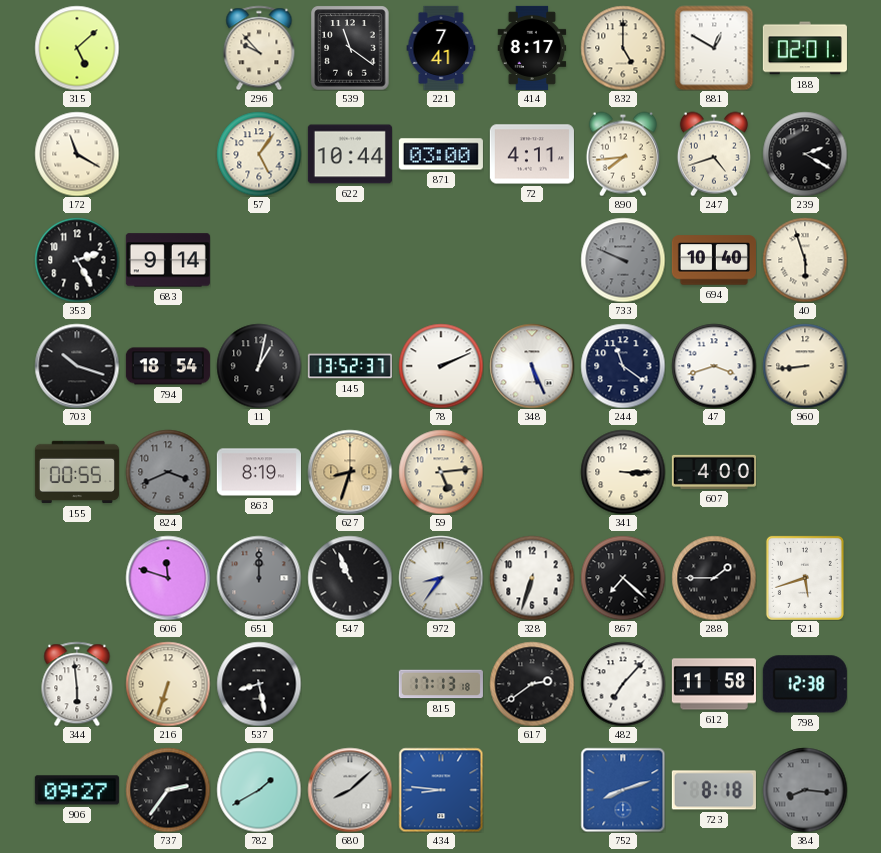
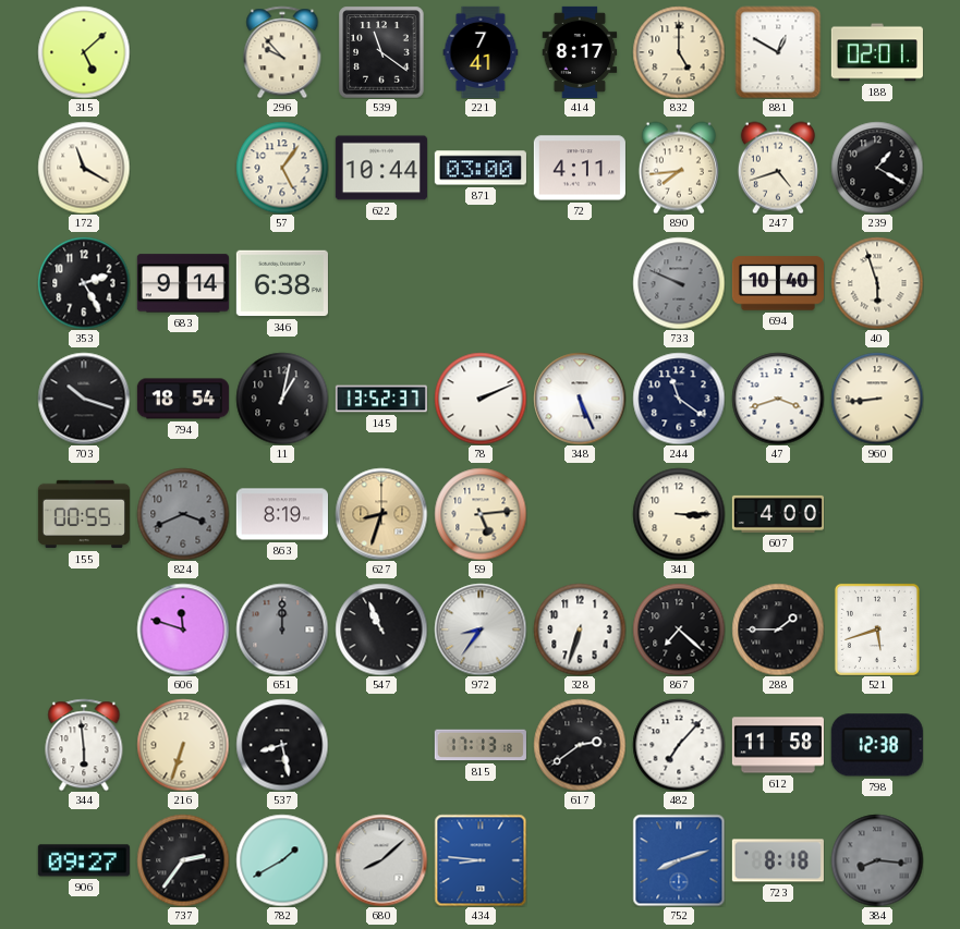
239: 2:20 -> 1:20 (877, 168)
346: none -> 6:38 (282, 283)
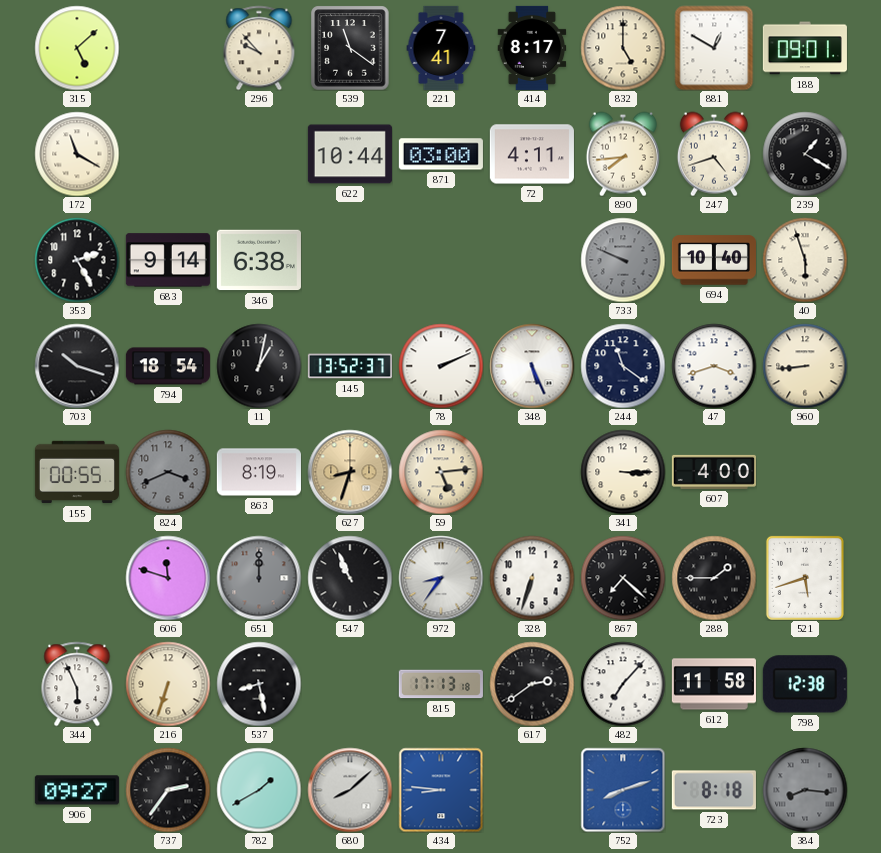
188: 02:01 -> 09:01 (805, 48)
57: 5:06 -> none (282, 168)
344: 5:59 -> 5:56 (77, 684)
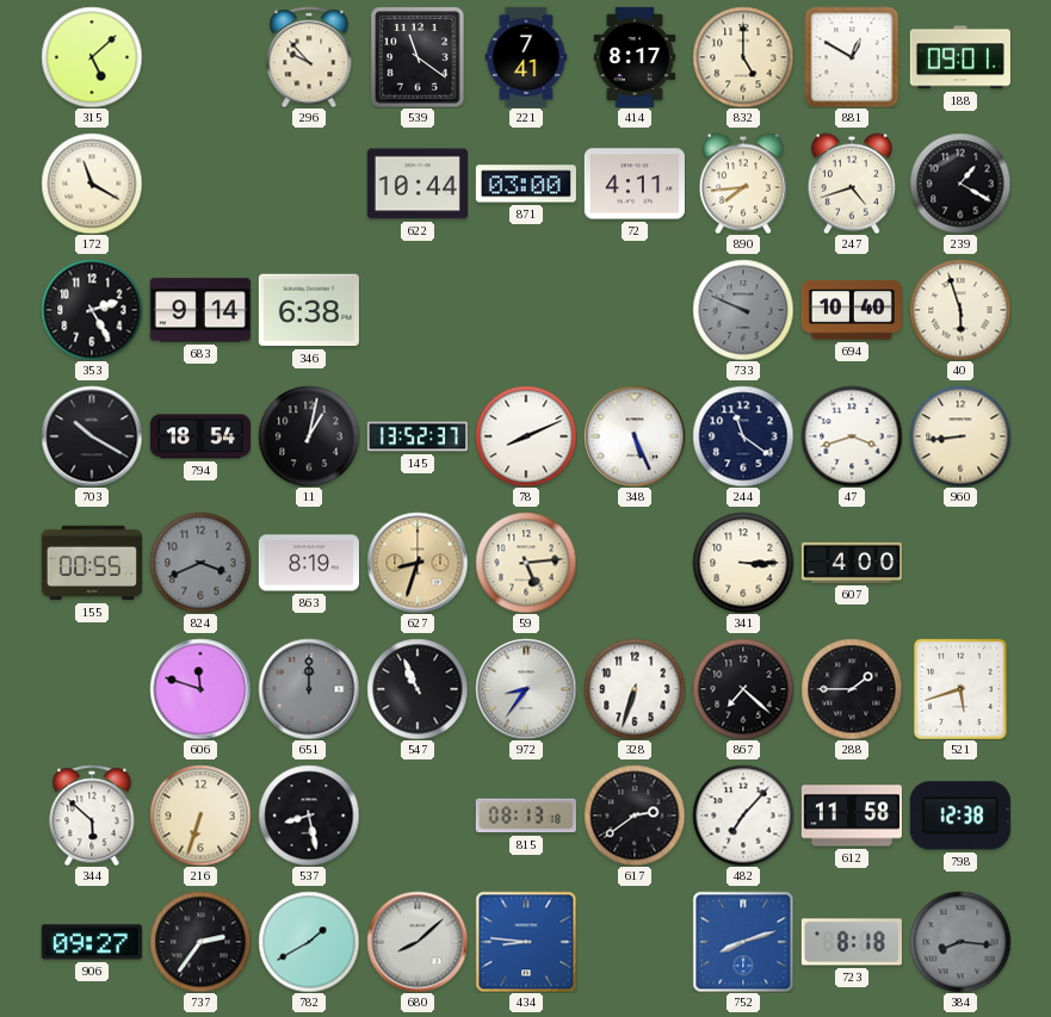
703: 10:18 -> 10:20 (92, 436)
78: 2:11 -> 8:11 (526, 436)
344: 5:56 -> 5:52 (92, 816)
815: 17:13 -> 08:13 (526, 816)
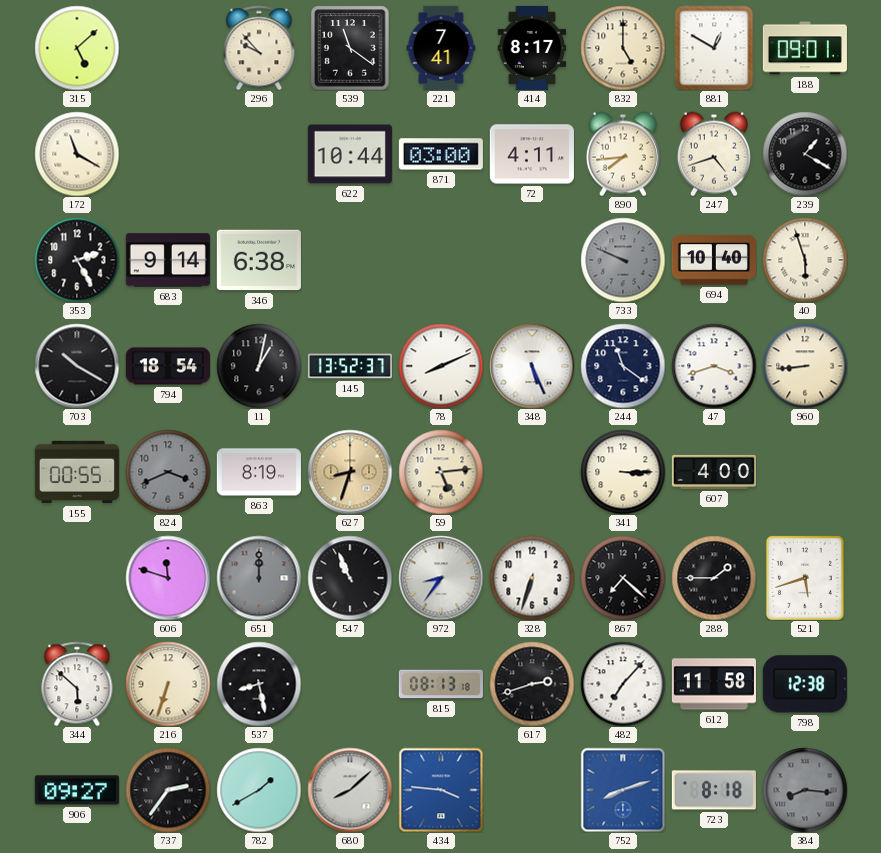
617: 2:39 -> 2:42 (532, 684)
434: 8:46 -> 3:46 (441, 790)
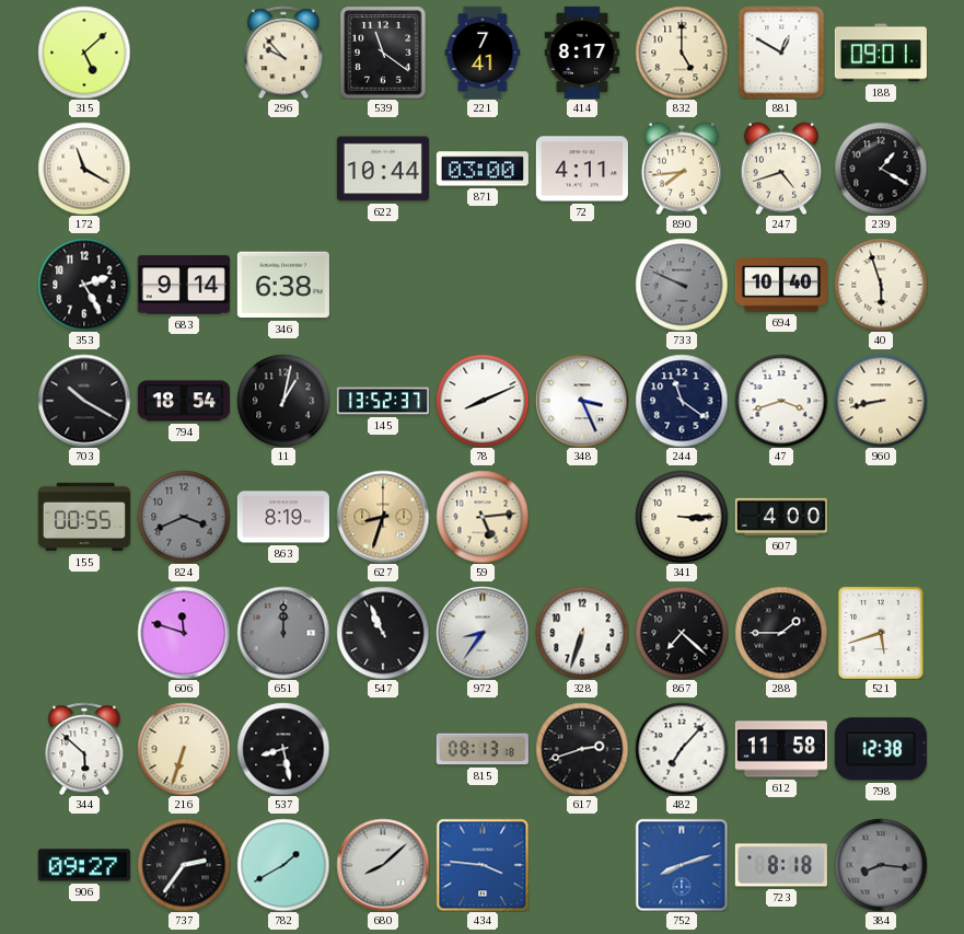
348: 5:26 -> 3:26 (582, 401)
960: 8:44 -> 8:43 (881, 401)
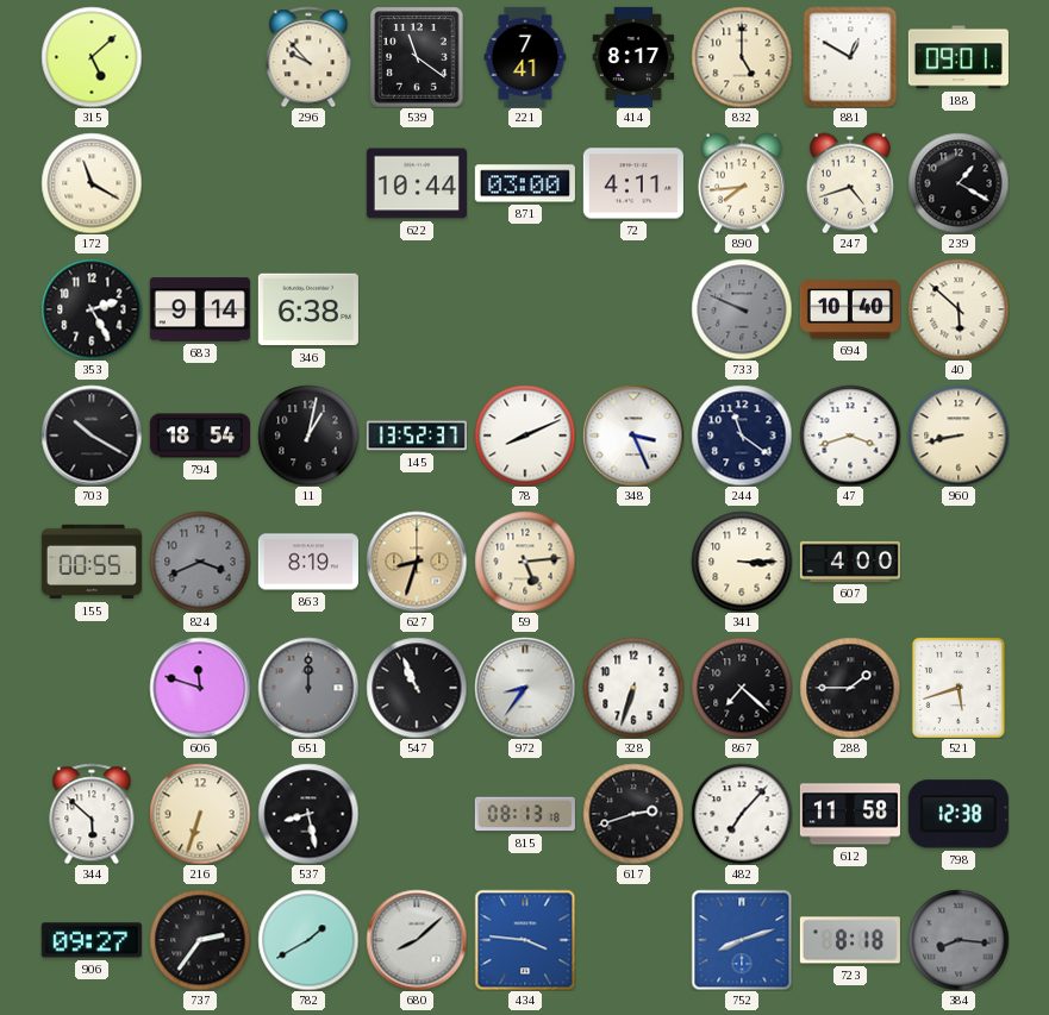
40: 5:57 -> 5:52 (959, 309)
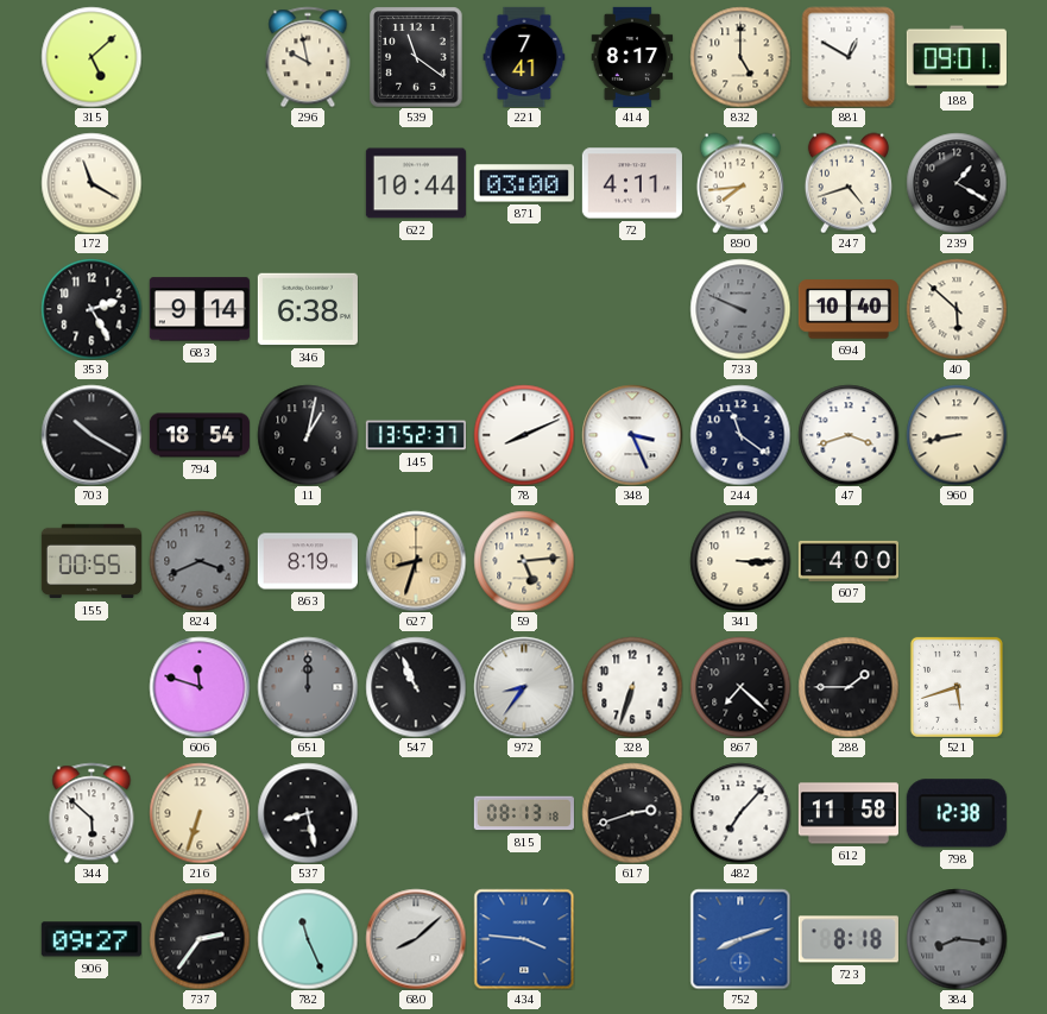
296: 9:53 -> 9:58 (308, 57)
782: 1:40 -> 11:26 (308, 939)
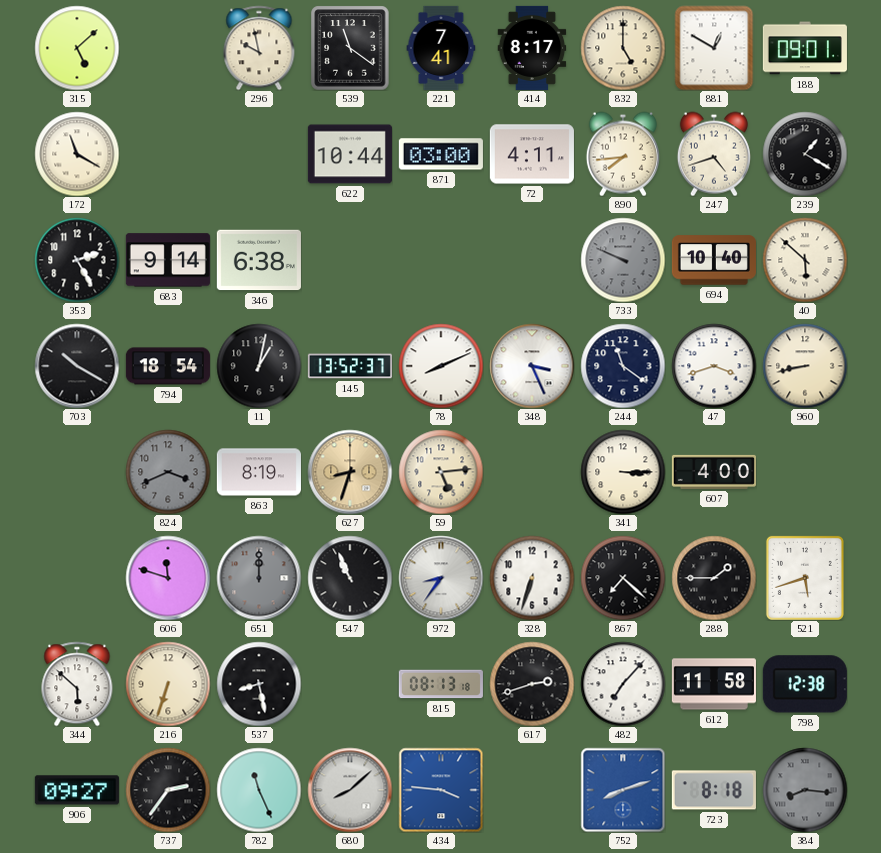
155: 00:55 -> none (92, 561)
